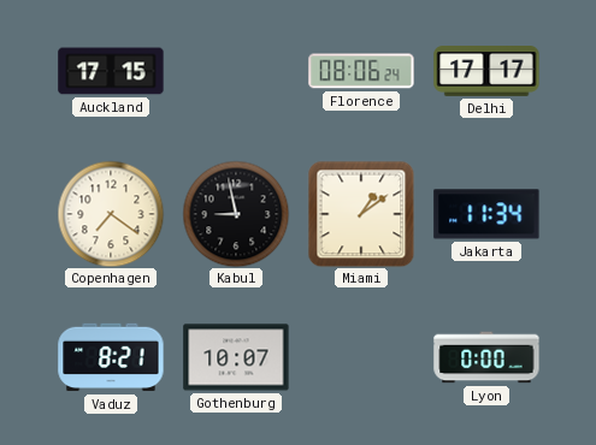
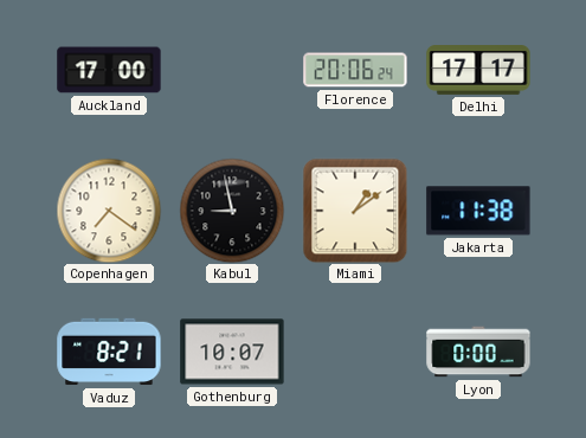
Auckland: 17:15 -> 17:00 (109, 70)
Florence: 08:06 -> 20:06 (355, 70)
Jakarta: 11:34 -> 11:38 (478, 211)
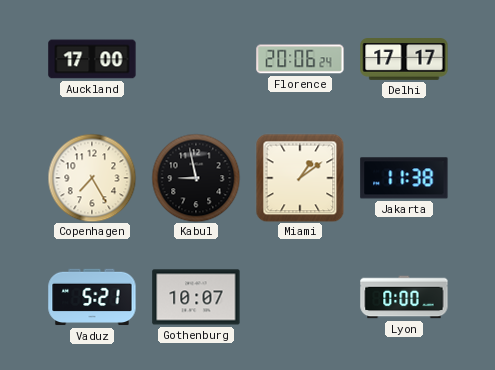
Copenhagen: 7:21 -> 7:25 (92, 178)
Vaduz: 8:21 -> 5:21 (92, 297)
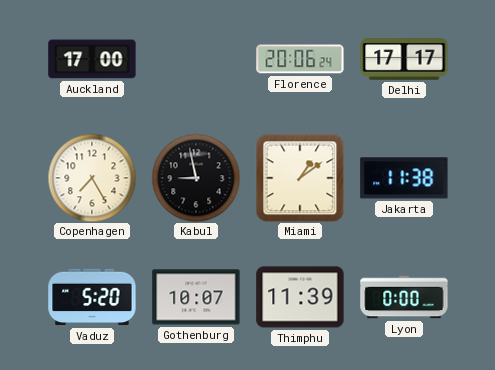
Vaduz: 5:21 -> 5:20 (92, 297)
Thimphu: none -> 11:39 (300, 297)
